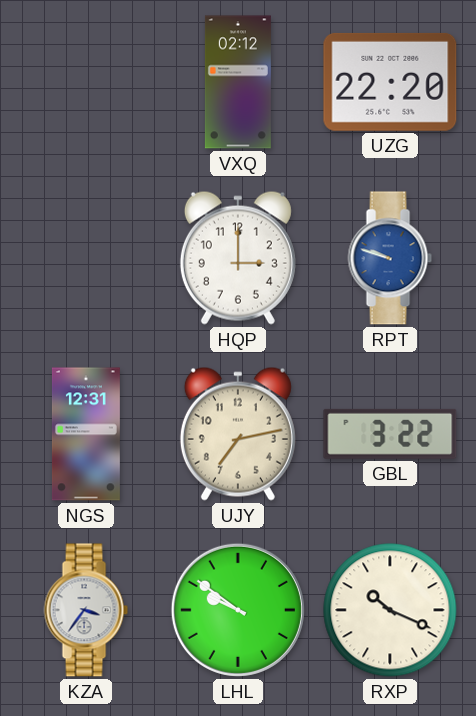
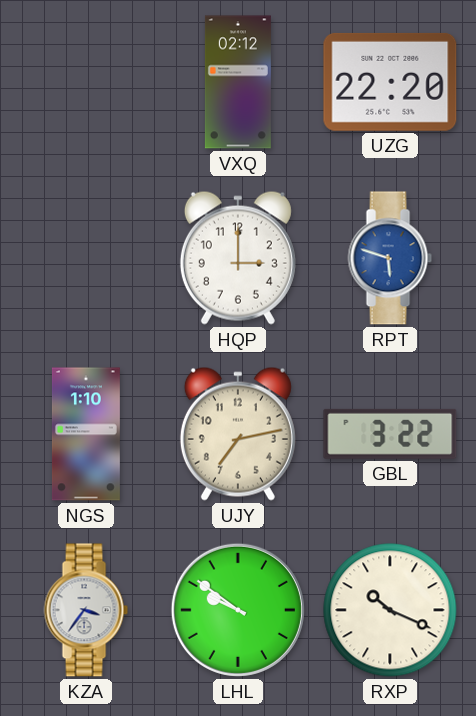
RPT: 9:48 -> 5:48 (390, 258)
NGS: 12:31 -> 1:10 (86, 434)
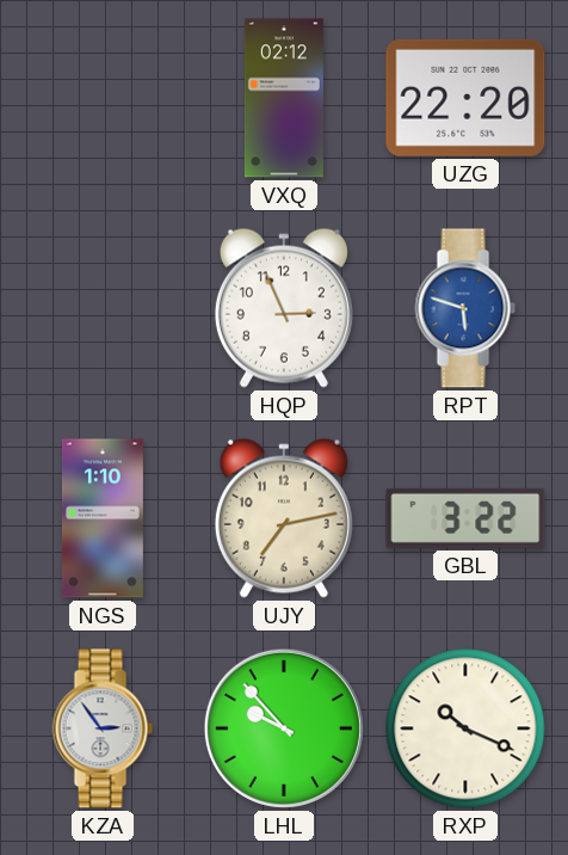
HQP: 3:00 -> 2:56 (284, 308)
KZA: 3:36 -> 2:54 (103, 728)
LHL: 9:51 -> 9:53 (284, 728)
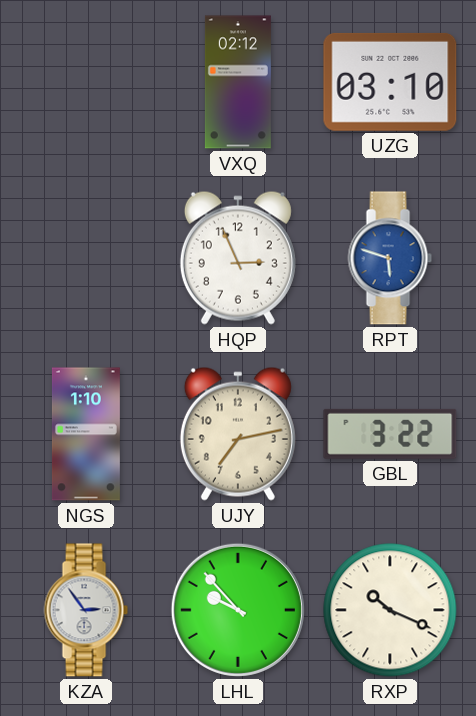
UZG: 22:20 -> 03:10 (390, 82)
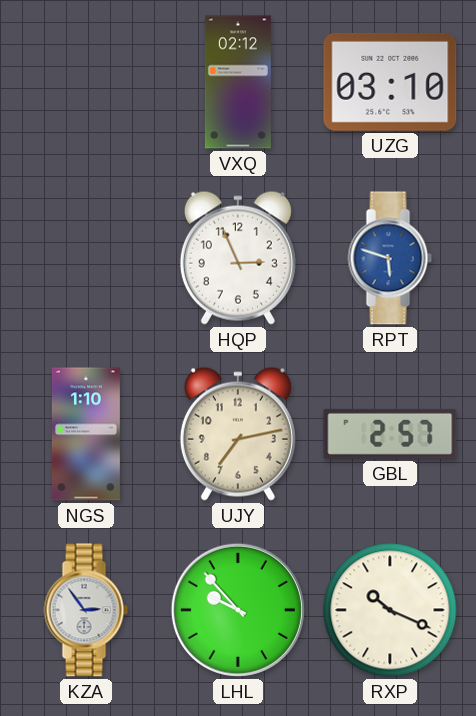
GBL: 3:22 -> 2:57 (390, 434)
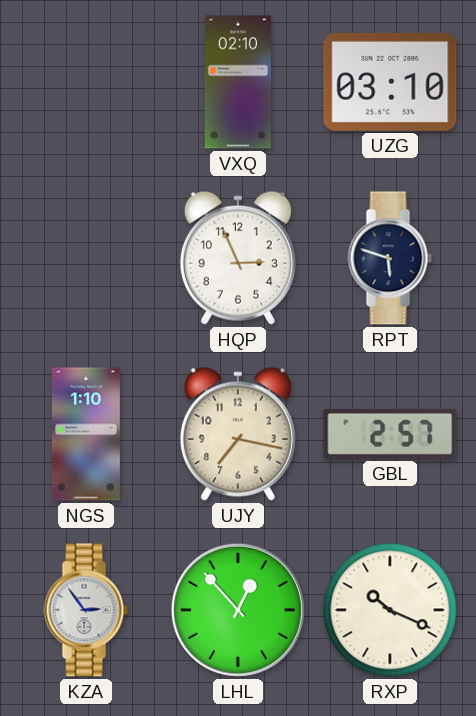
VXQ: 02:12 -> 02:10 (238, 82)
RPT dial: blue -> navy (390, 258)
UJY: 7:13 -> 7:17 (238, 434)
LHL: 9:53 -> 12:53 (238, 610)
